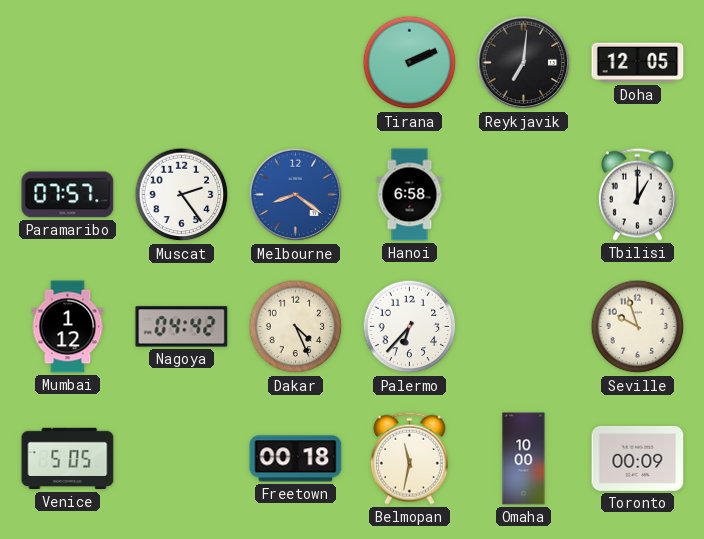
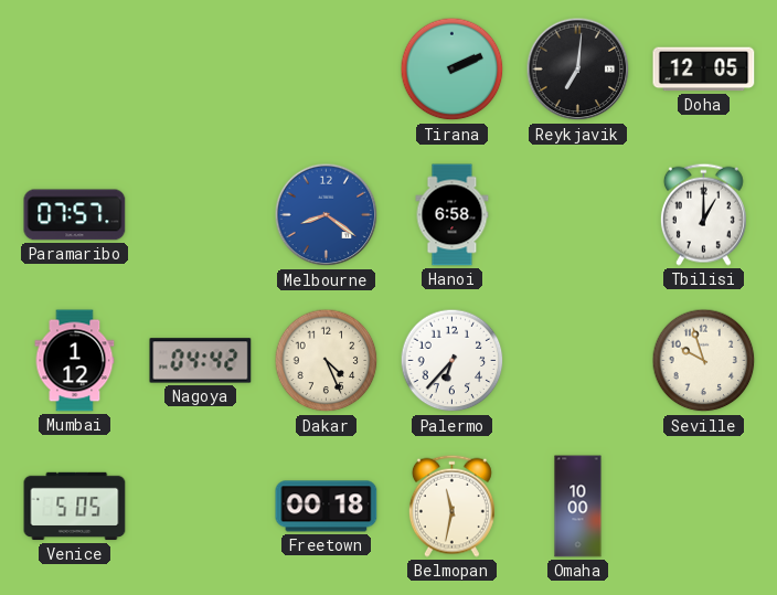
Muscat: 2:24 -> none (182, 195)
Toronto: 00:09 -> none (638, 458)
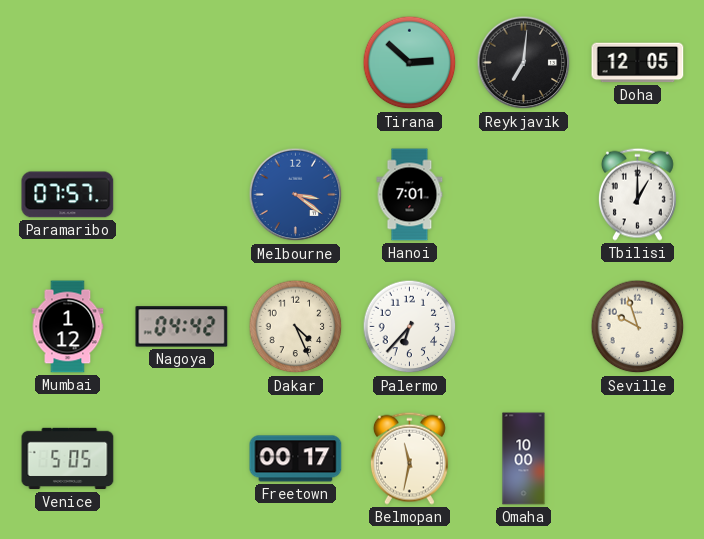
Tirana: 2:11 -> 2:52 (410, 63)
Melbourne: 8:21 -> 3:21 (296, 195)
Hanoi: 6:58 -> 7:01 (410, 195)
Freetown: 00:18 -> 00:17 (296, 459)
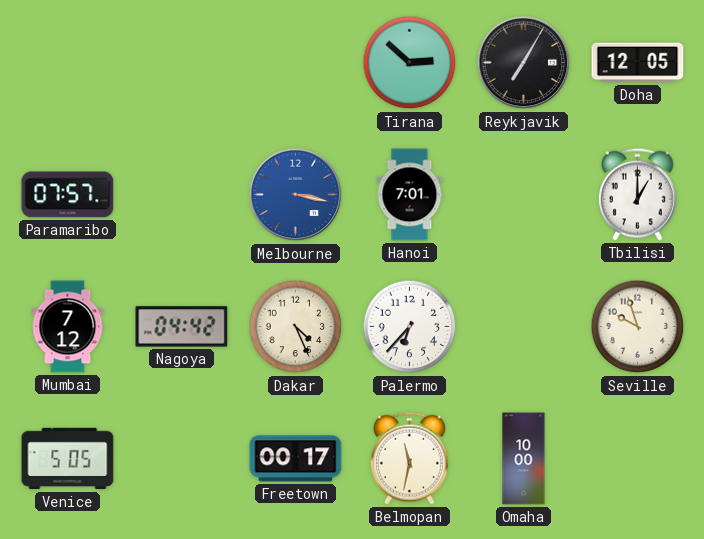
Reykjavik: 7:01 -> 7:05 (524, 63)
Melbourne: 3:21 -> 3:17 (296, 195)
Mumbai: 1:12 -> 7:12 (68, 327)
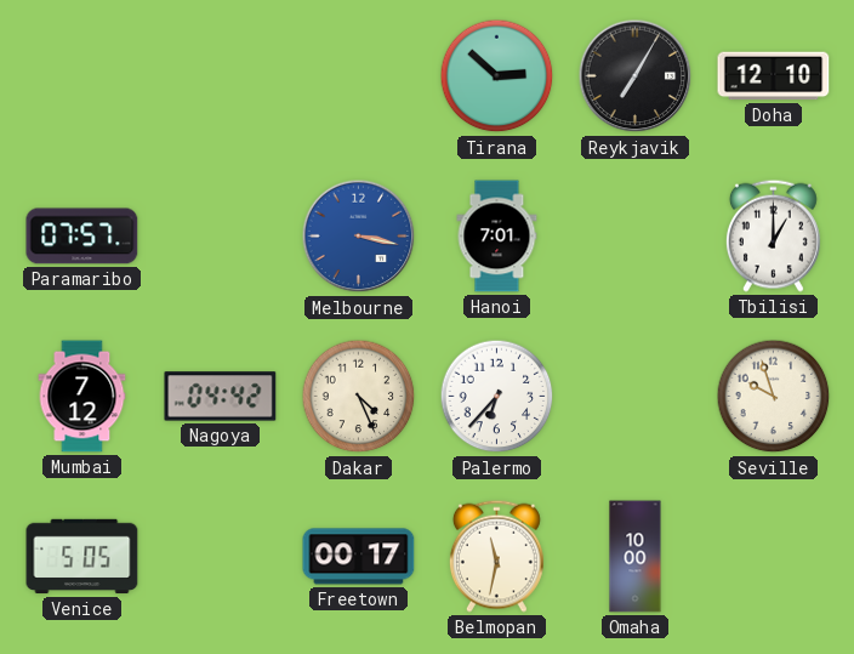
Doha: 12:05 -> 12:10 (774, 76)
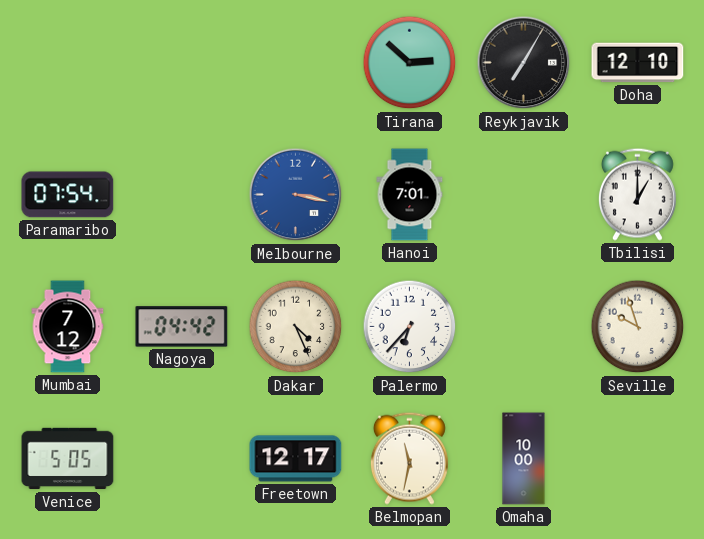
Paramaribo: 07:57 -> 07:54 (68, 195)
Freetown: 00:17 -> 12:17 (296, 459)
